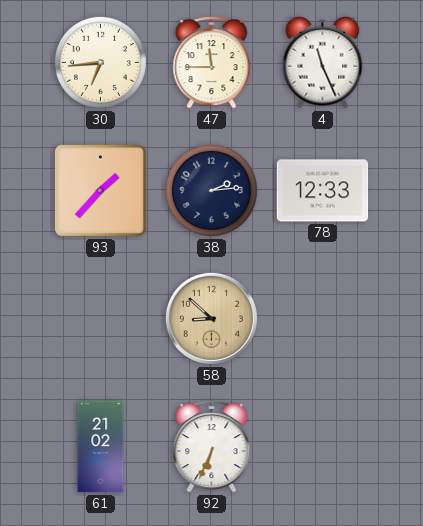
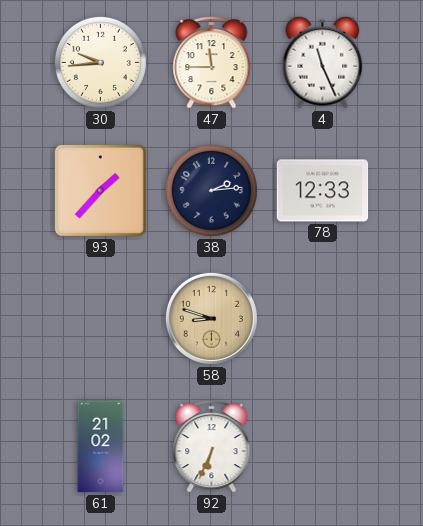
30: 6:44 -> 9:44 (100, 62)
58: 8:52 -> 8:48 (211, 318)
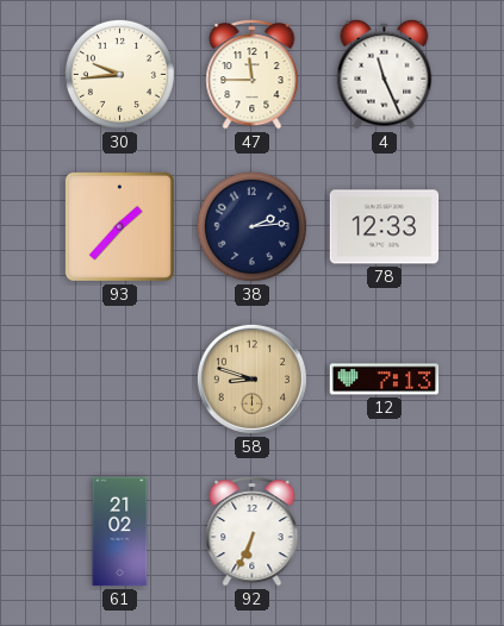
12: none -> 7:13 (385, 380)
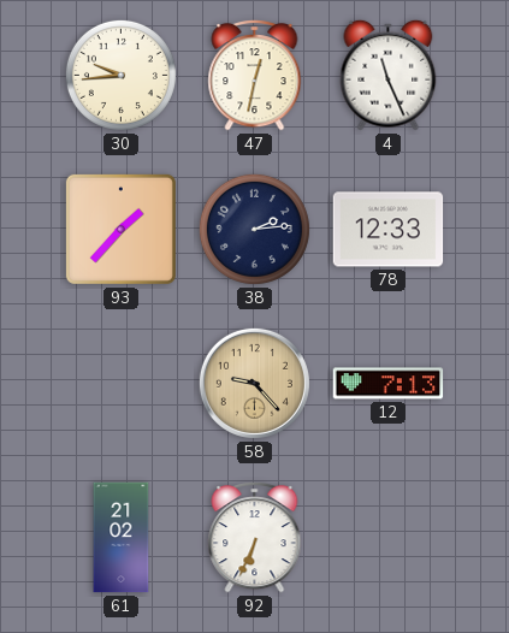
47: 11:45 -> 12:32 (255, 76)
58: 8:48 -> 9:23 (254, 383)
